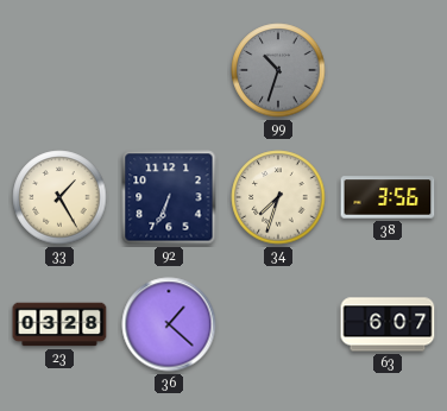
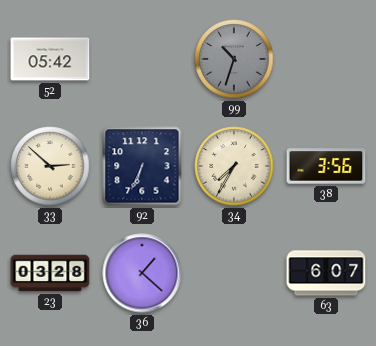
52: none -> 05:42 (50, 59)
33: 1:25 -> 2:52 (50, 166)
34: 7:33 -> 7:35 (234, 166)
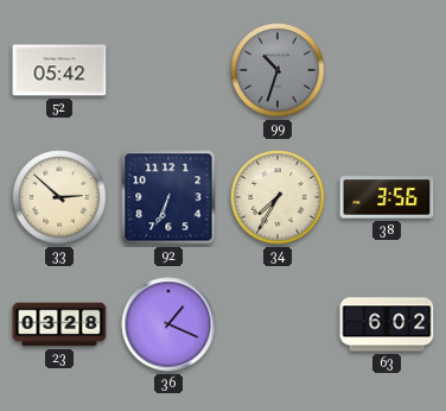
36: 1:22 -> 1:19 (168, 324)
63: 6:07 -> 6:02 (387, 324)
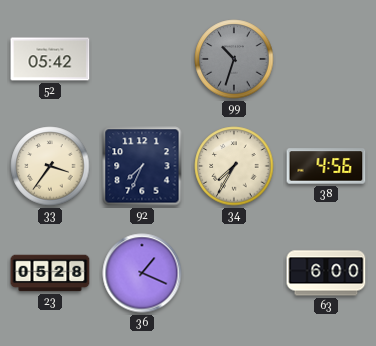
33: 2:52 -> 3:36 (50, 166)
92: 6:34 -> 7:34 (142, 166)
38: 3:56 -> 4:56 (326, 166)
23: 03:28 -> 05:28 (50, 273)
63: 6:02 -> 6:00 (326, 273)
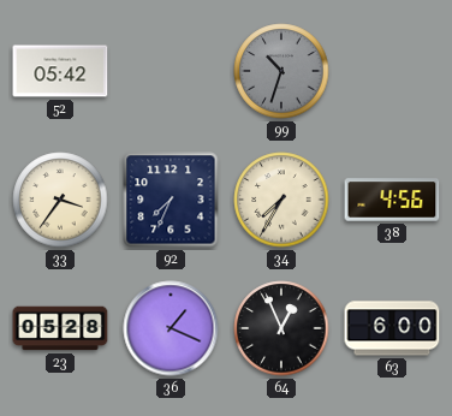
64: none -> 12:56 (281, 328)
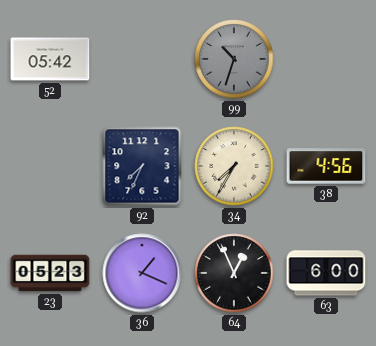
33: 3:36 -> none (60, 200)
23: 05:28 -> 05:23 (50, 273)
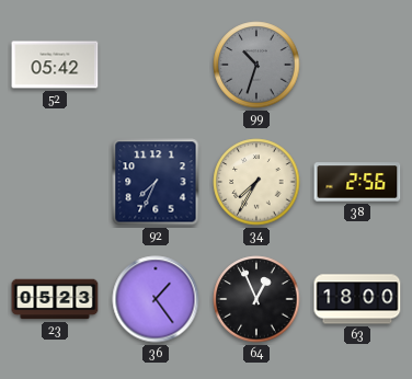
38: 4:56 -> 2:56 (357, 182)
36: 1:19 -> 1:24 (156, 299)
63: 6:00 -> 18:00 (357, 299)
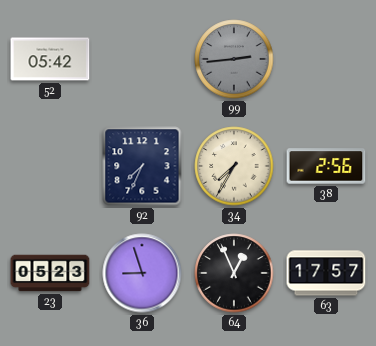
99: 10:33 -> 2:44 (234, 59)
36: 1:24 -> 8:57 (142, 273)
63: 18:00 -> 17:57 (326, 273)
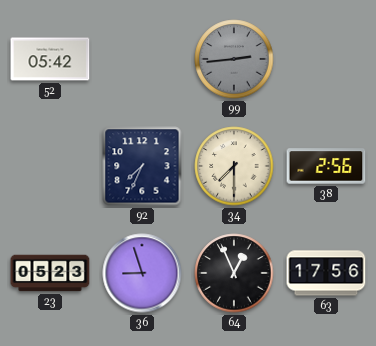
34: 7:35 -> 7:30 (234, 166)
63: 17:57 -> 17:56 (326, 273)
